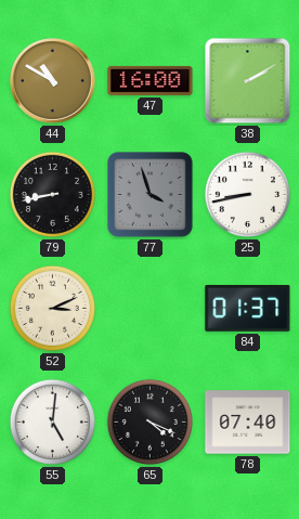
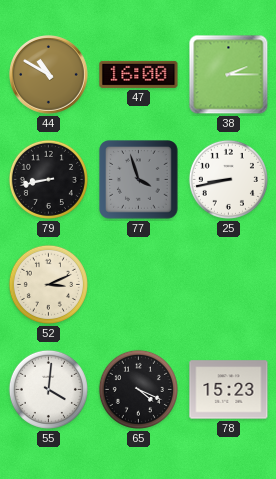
38: 2:10 -> 2:15 (229, 75)
84: 01:37 -> none (248, 308)
55: 5:01 -> 4:01 (48, 389)
78: 07:40 -> 15:23 (229, 390)
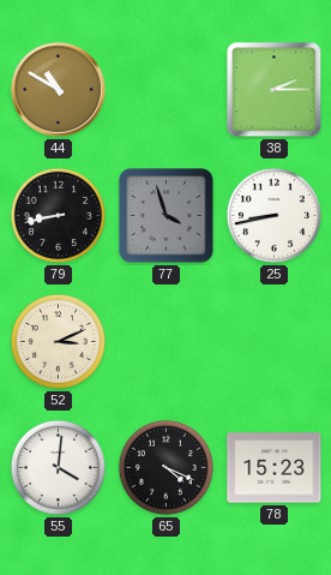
47: 16:00 -> none (139, 74)
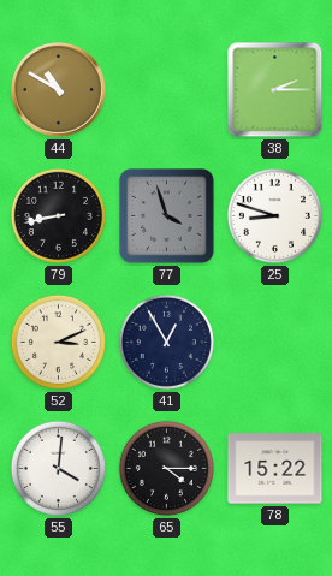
25: 8:43 -> 8:48 (274, 215)
41: none -> 12:55 (166, 342)
65: 4:19 -> 4:15 (166, 468)
78: 15:23 -> 15:22 (275, 469)
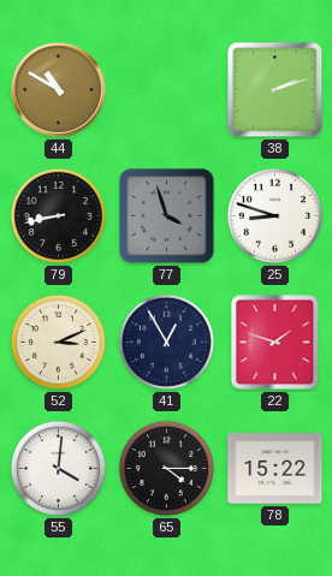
38: 2:15 -> 2:12 (275, 90)
22: none -> 1:48 (275, 343)
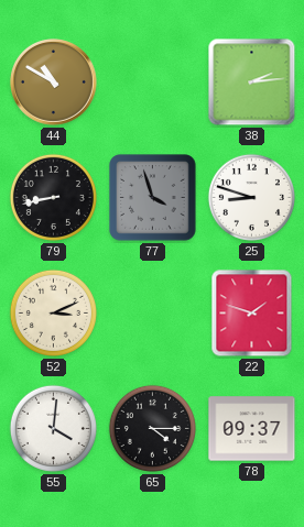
38: 2:12 -> 2:14 (252, 83)
41: 12:55 -> none (166, 342)
78: 15:22 -> 09:37 (252, 429)
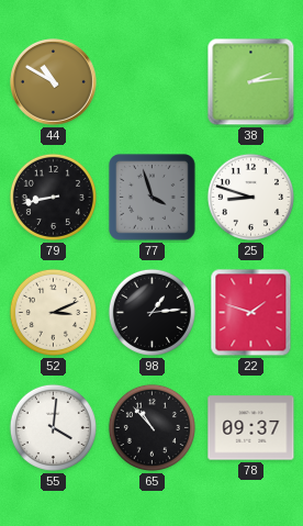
98: none -> 1:14 (151, 312)
65: 4:15 -> 10:53 (151, 427)
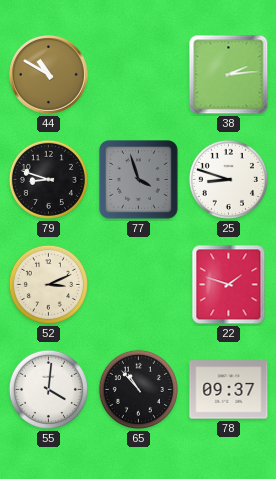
79: 8:43 -> 8:48 (48, 179)
98: 1:14 -> none (151, 312)
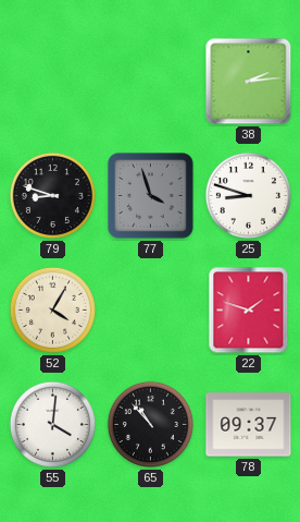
44: 10:50 -> none (49, 75)
52: 3:11 -> 4:05 (52, 309)
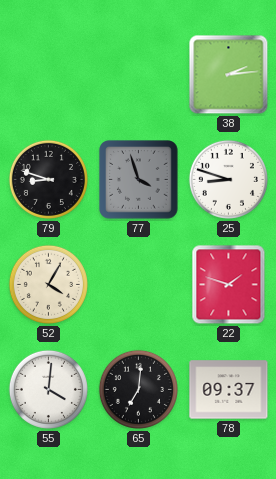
65: 10:53 -> 7:01 (138, 389)
